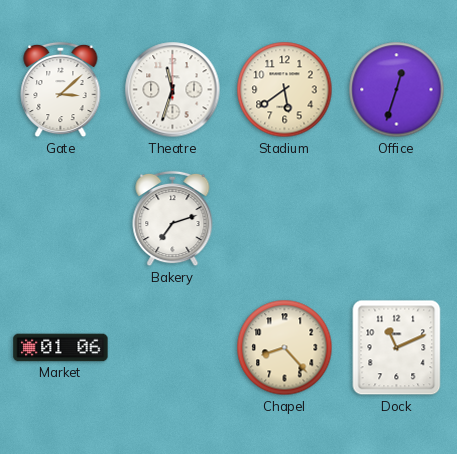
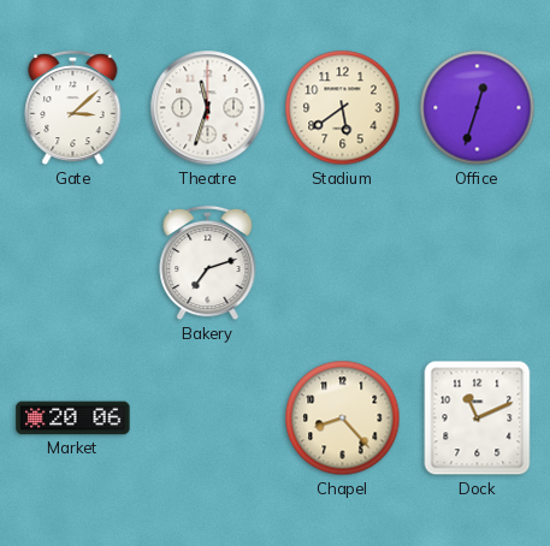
Market: 01:06 -> 20:06 (73, 419)
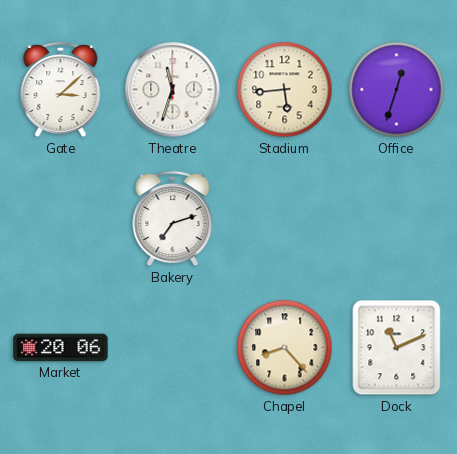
Stadium: 5:39 -> 5:44 (285, 90)
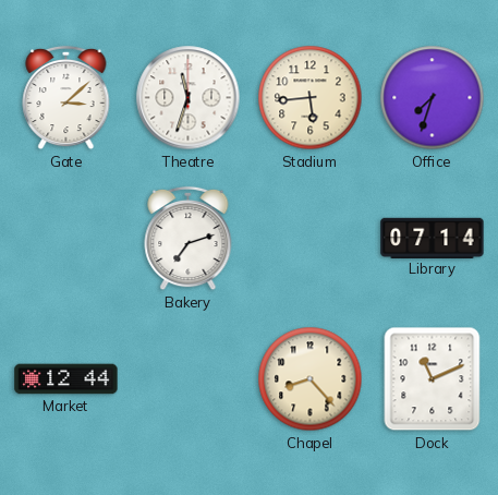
Office: 12:33 -> 7:33 (433, 98)
Library: none -> 07:14 (433, 238)
Market: 20:06 -> 12:44 (66, 379)
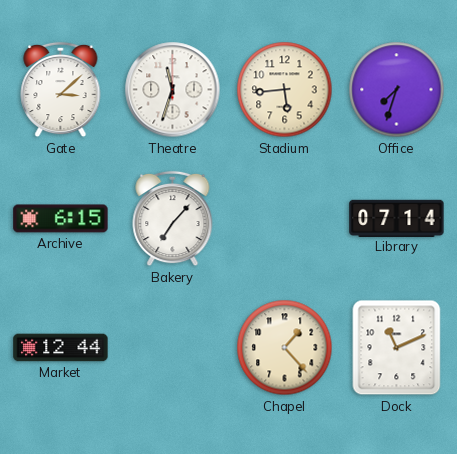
Archive: none -> 6:15 (61, 219)
Bakery: 7:12 -> 7:07 (173, 219)
Chapel: 8:23 -> 1:23 (285, 348)
